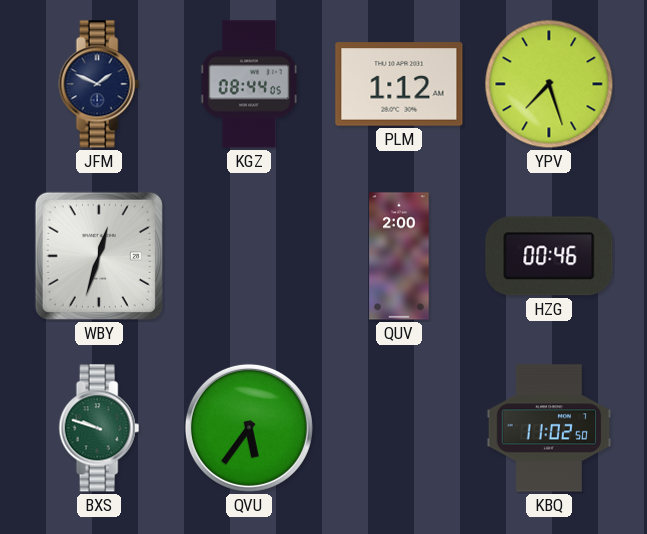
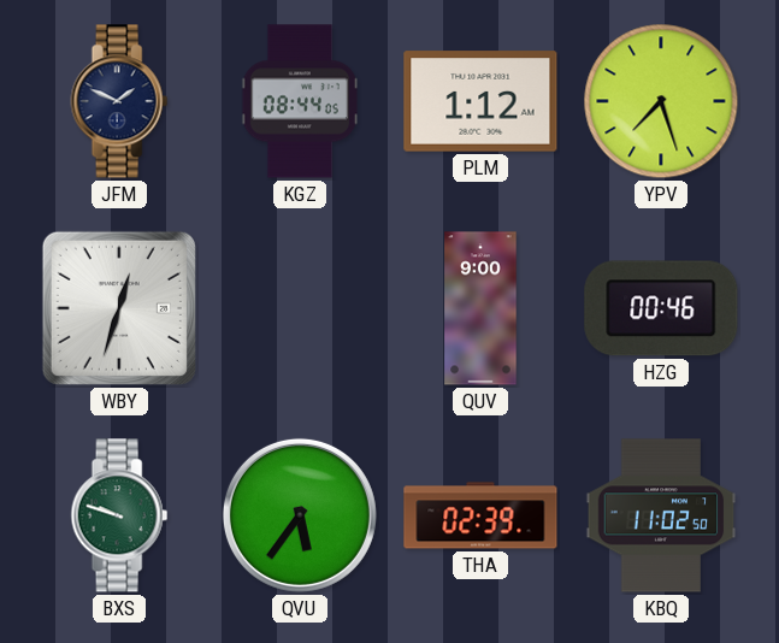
QUV: 2:00 -> 9:00 (480, 308)
THA: none -> 02:39 (480, 515)
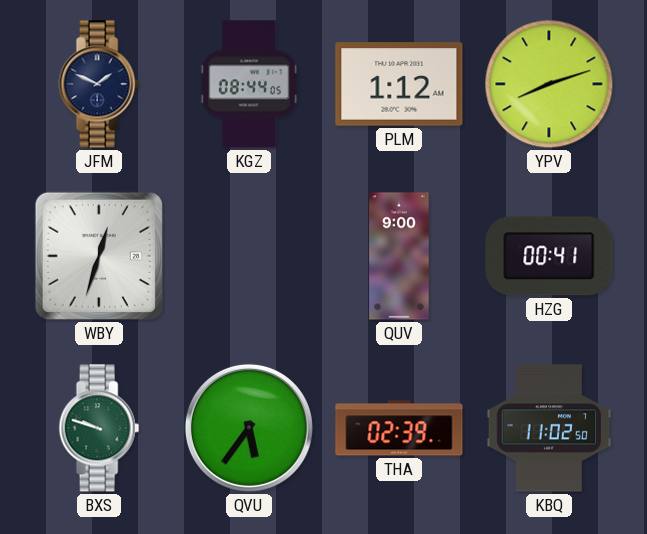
YPV: 7:27 -> 8:12 (549, 84)
HZG: 00:46 -> 00:41 (549, 256)
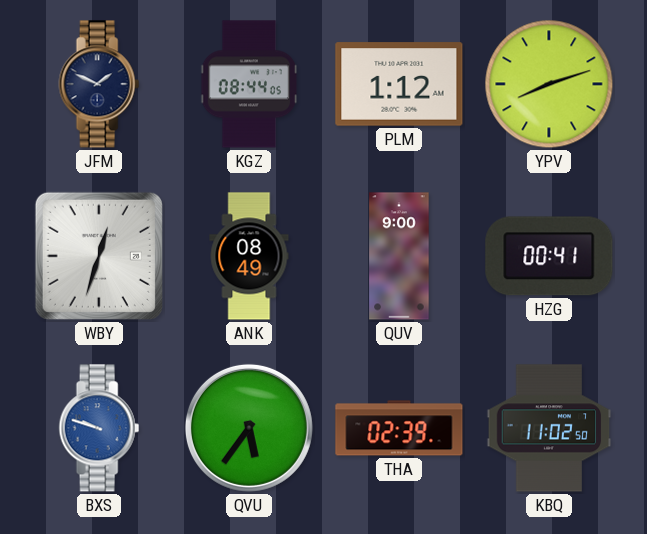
ANK: none -> 08:49 (249, 256)
BXS dial: green -> blue (99, 428)
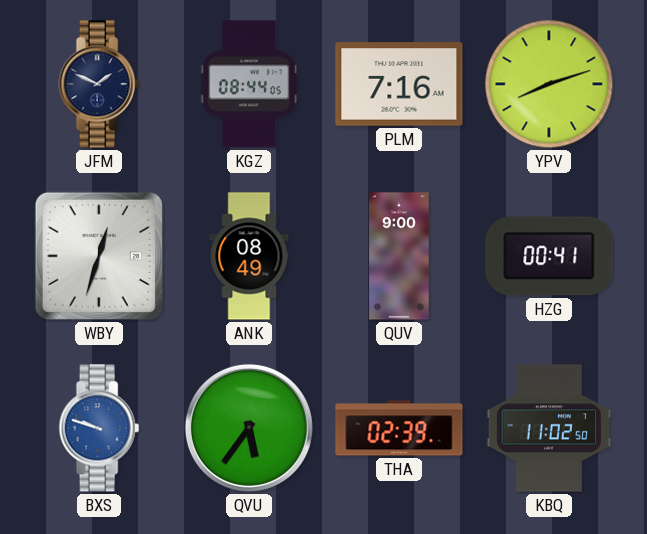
PLM: 1:12 -> 7:16 (399, 84)
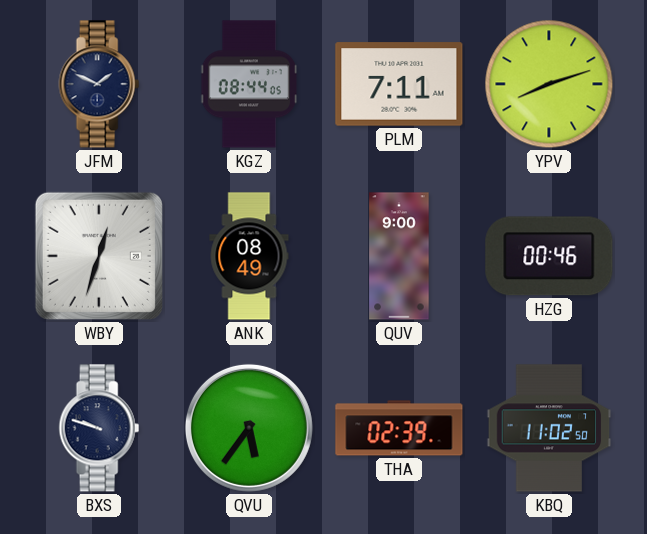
PLM: 7:16 -> 7:11 (399, 84)
HZG: 00:41 -> 00:46 (549, 256)
BXS dial: blue -> navy (99, 428)
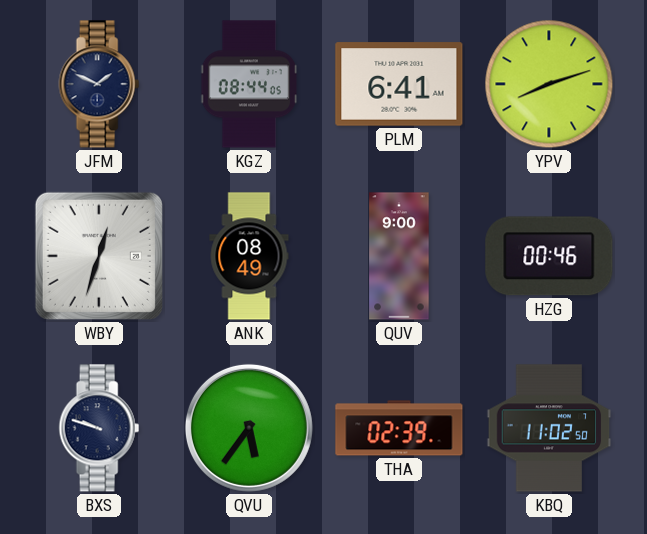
PLM: 7:11 -> 6:41 (399, 84)
